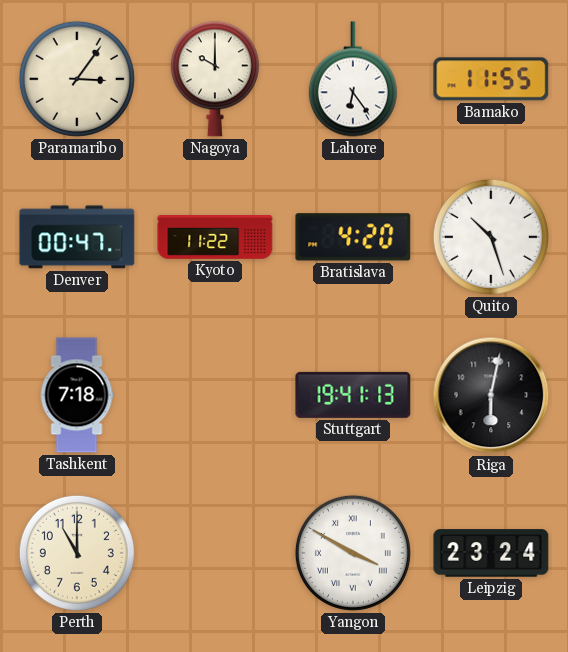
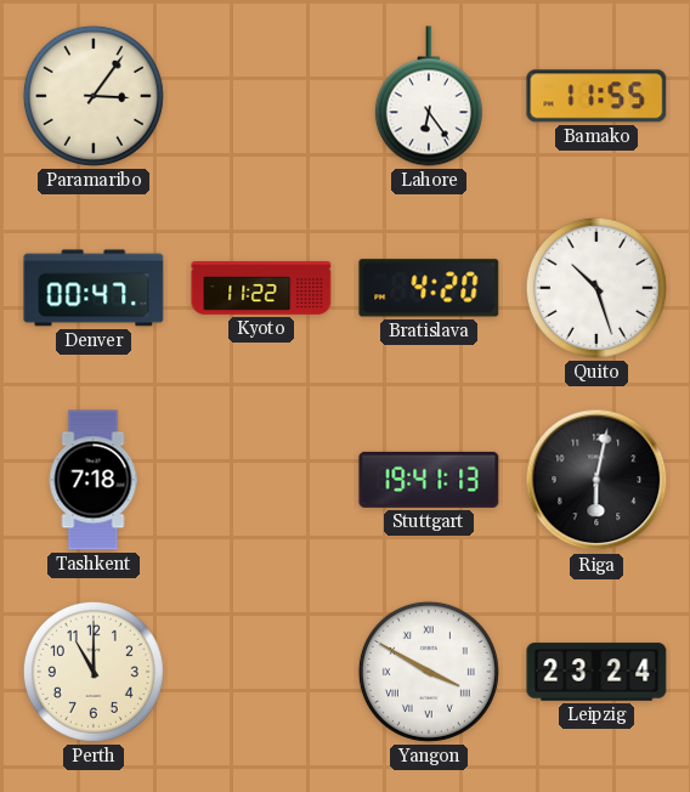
Nagoya: 10:00 -> none (215, 79)
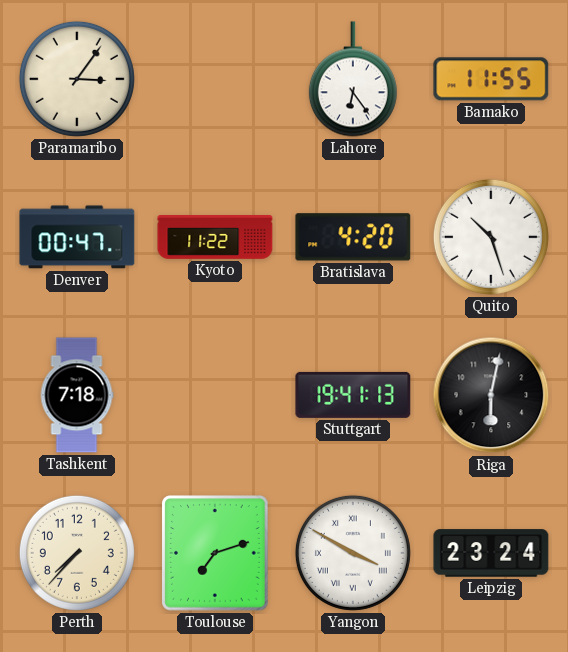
Perth: 11:00 -> 7:37 (77, 553)
Toulouse: none -> 7:12 (215, 553)
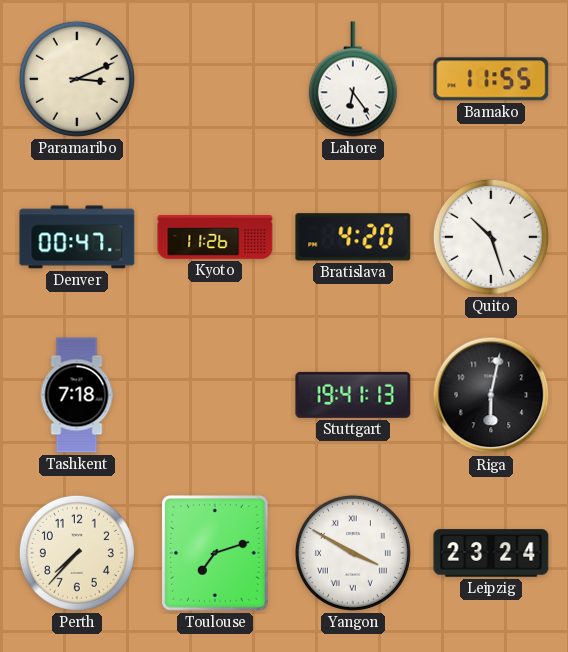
Paramaribo: 3:06 -> 3:11 (77, 79)
Kyoto: 11:22 -> 11:26 (215, 238)
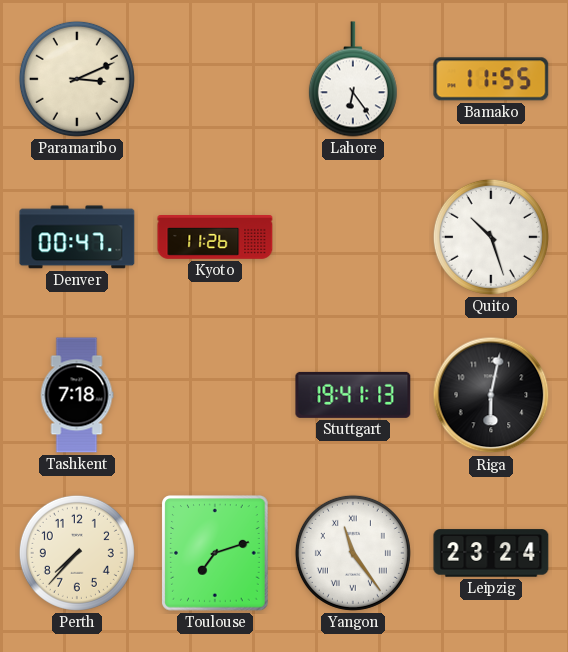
Bratislava: 4:20 -> none (353, 237)
Yangon: 3:50 -> 11:24 (353, 553)
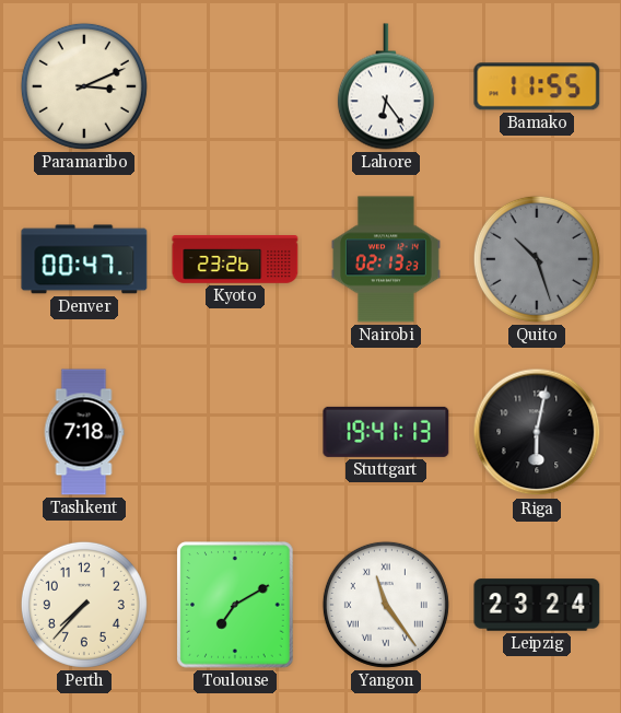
Kyoto: 11:26 -> 23:26 (235, 260)
Nairobi: none -> 02:13 (386, 259)
Quito dial: white -> grey (537, 259)
Toulouse: 7:12 -> 7:10 (235, 605)
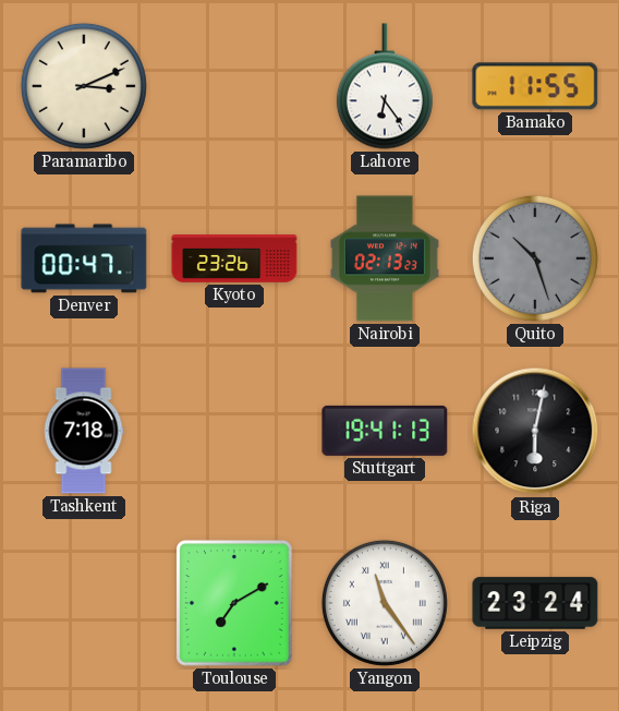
Perth: 7:37 -> none (84, 605)
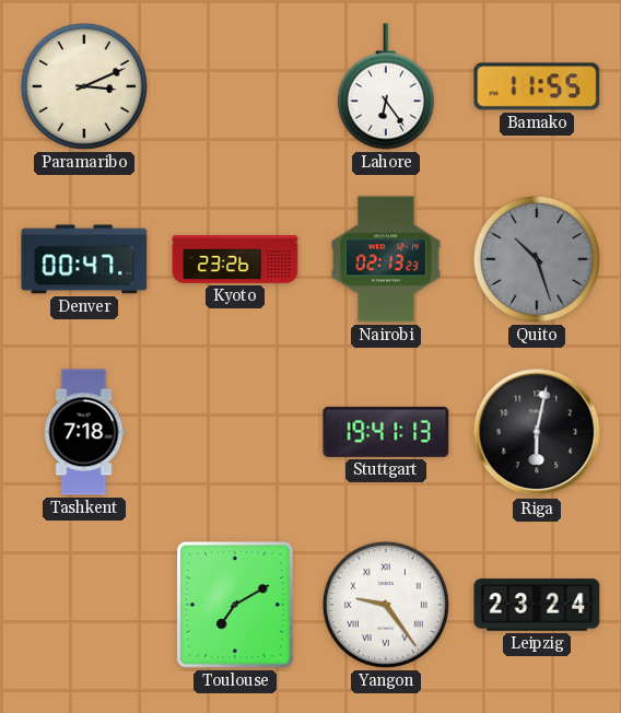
Yangon: 11:24 -> 9:24 (386, 605)
